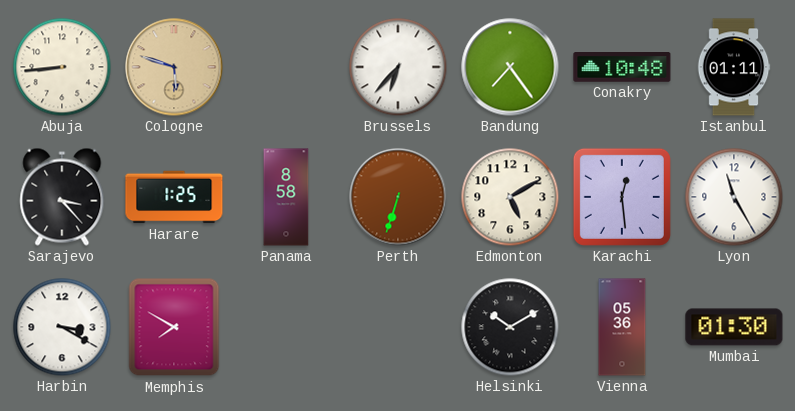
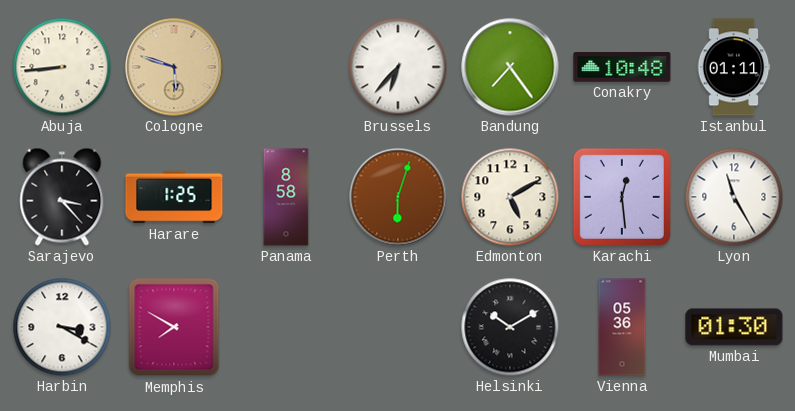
Perth: 6:33 -> 6:03 (398, 197)
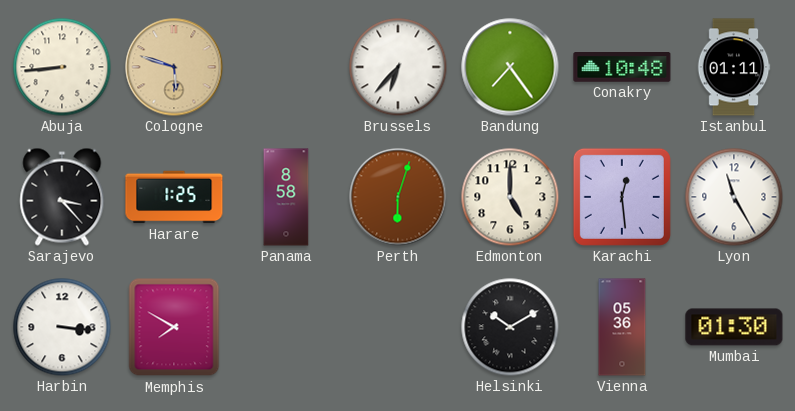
Edmonton: 5:10 -> 5:00 (510, 197)
Harbin: 3:20 -> 3:16 (62, 327)
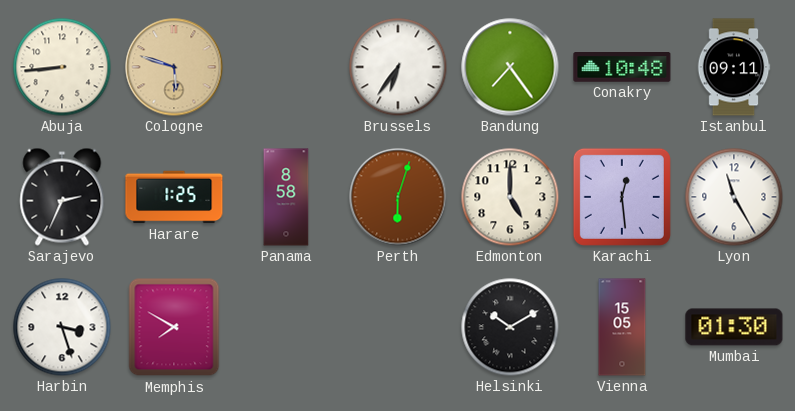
Brussels: 6:37 -> 6:36 (398, 67)
Istanbul: 01:11 -> 09:11 (734, 67)
Sarajevo: 3:23 -> 2:34 (62, 197)
Harbin: 3:16 -> 3:27 (62, 327)
Vienna: 05:36 -> 15:05 (622, 327)
